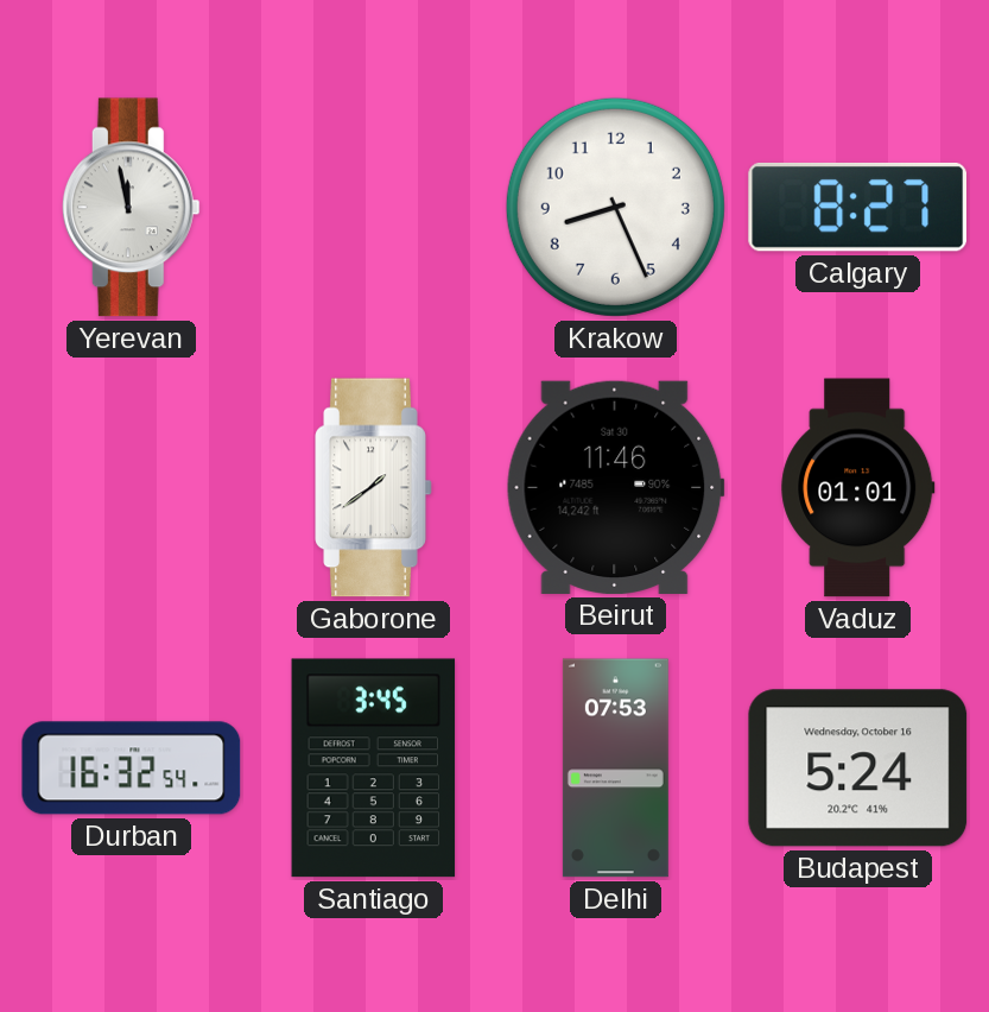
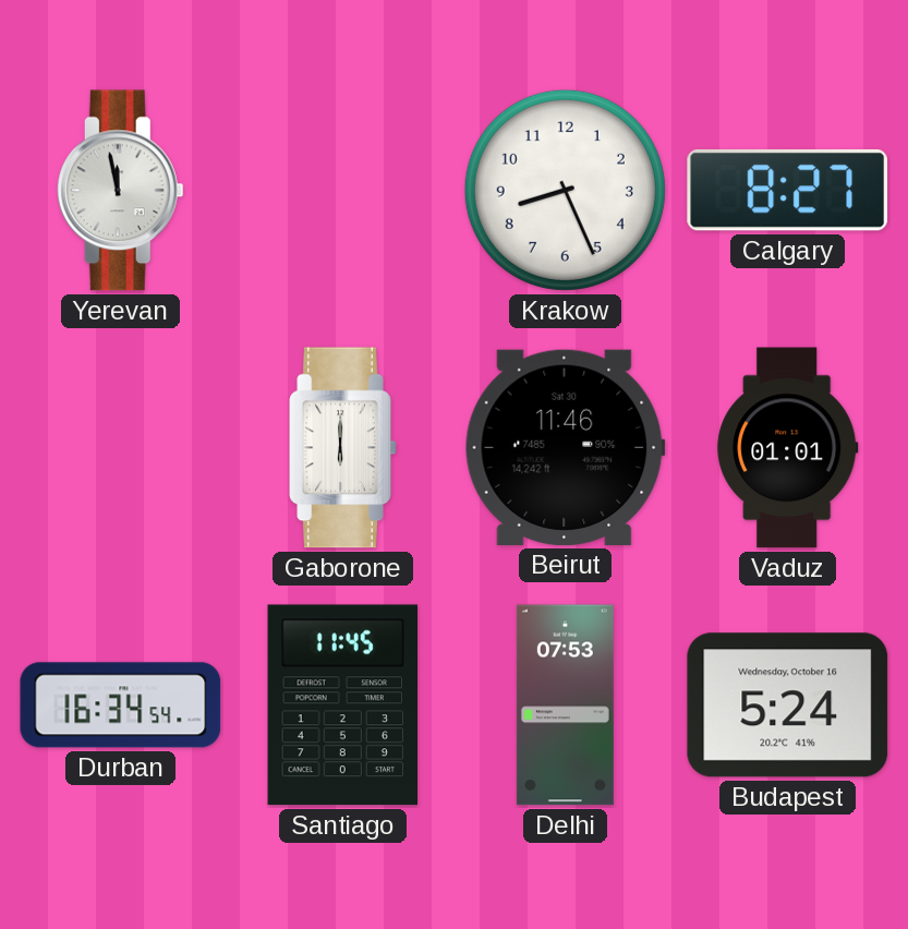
Gaborone: 1:39 -> 6:00 (343, 448)
Durban: 16:32 -> 16:34 (121, 705)
Santiago: 3:45 -> 11:45 (343, 705)
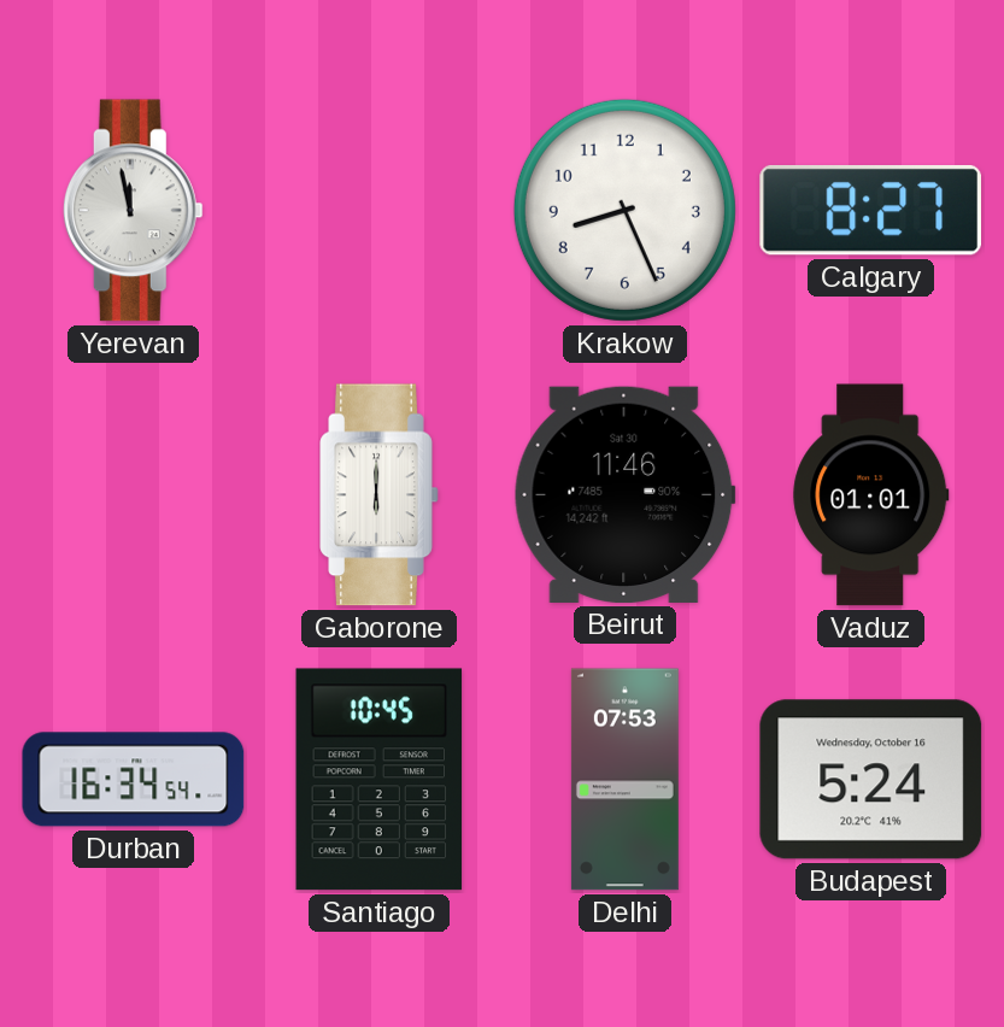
Santiago: 11:45 -> 10:45 (380, 780)
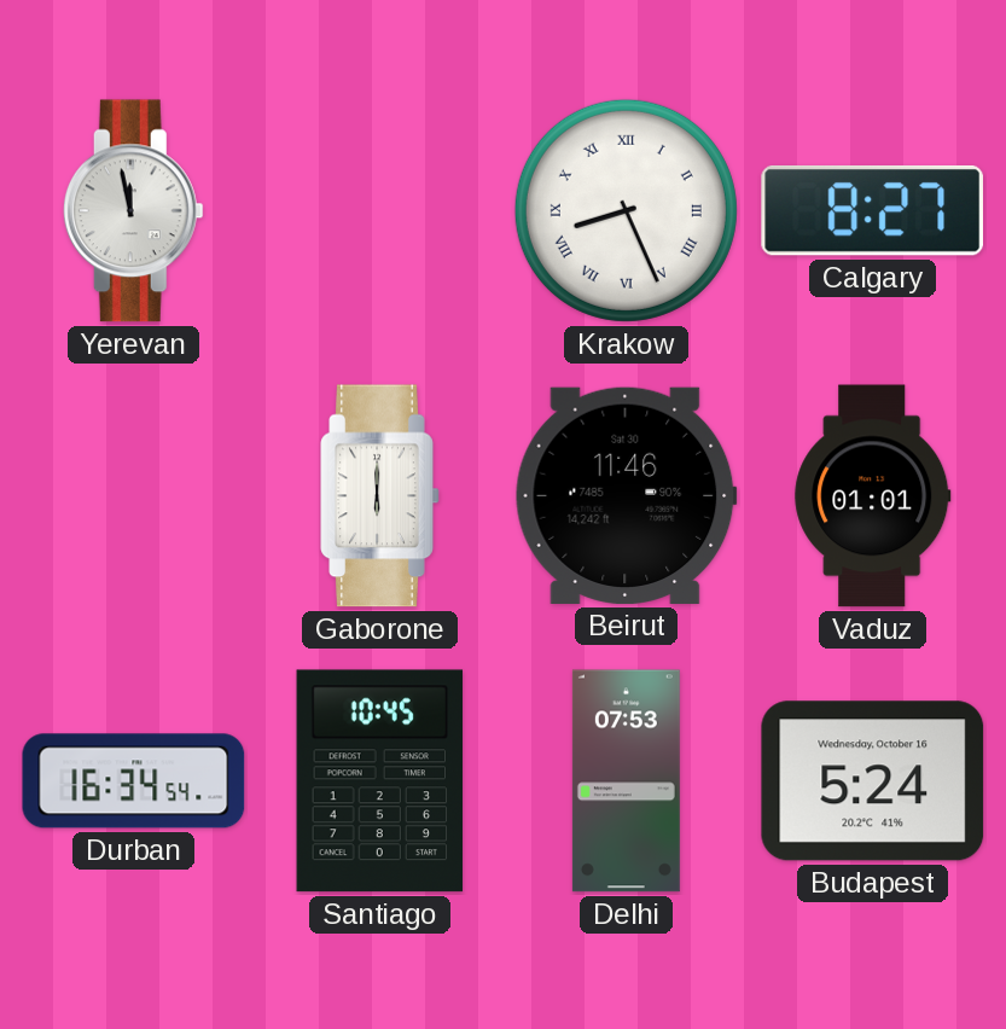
Krakow numerals: Arabic -> Roman (626, 210)
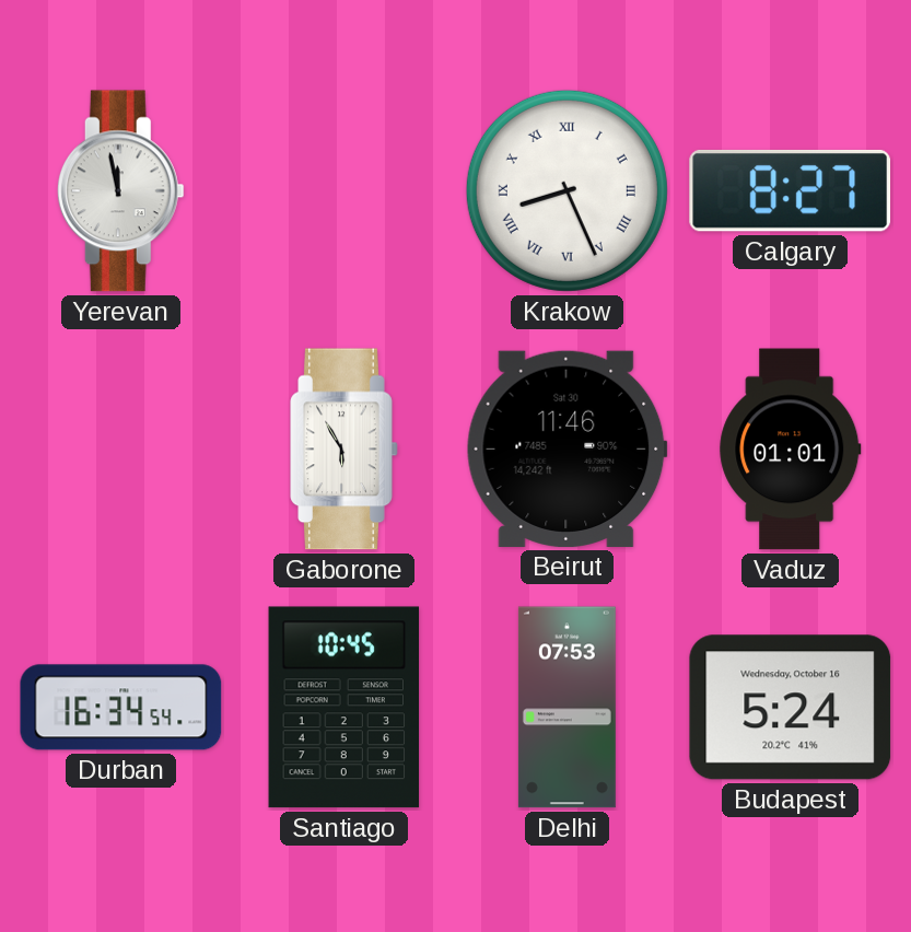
Gaborone: 6:00 -> 5:55 (344, 450)
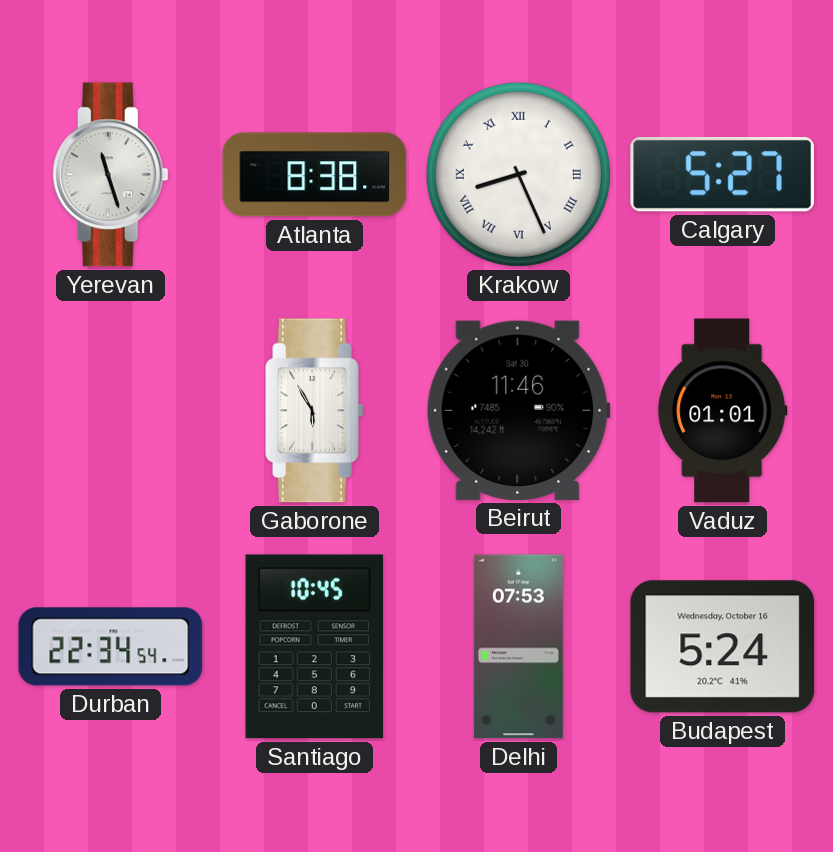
Yerevan: 11:58 -> 11:27 (110, 175)
Atlanta: none -> 8:38 (315, 175)
Calgary: 8:27 -> 5:27 (722, 174)
Durban: 16:34 -> 22:34 (111, 647)
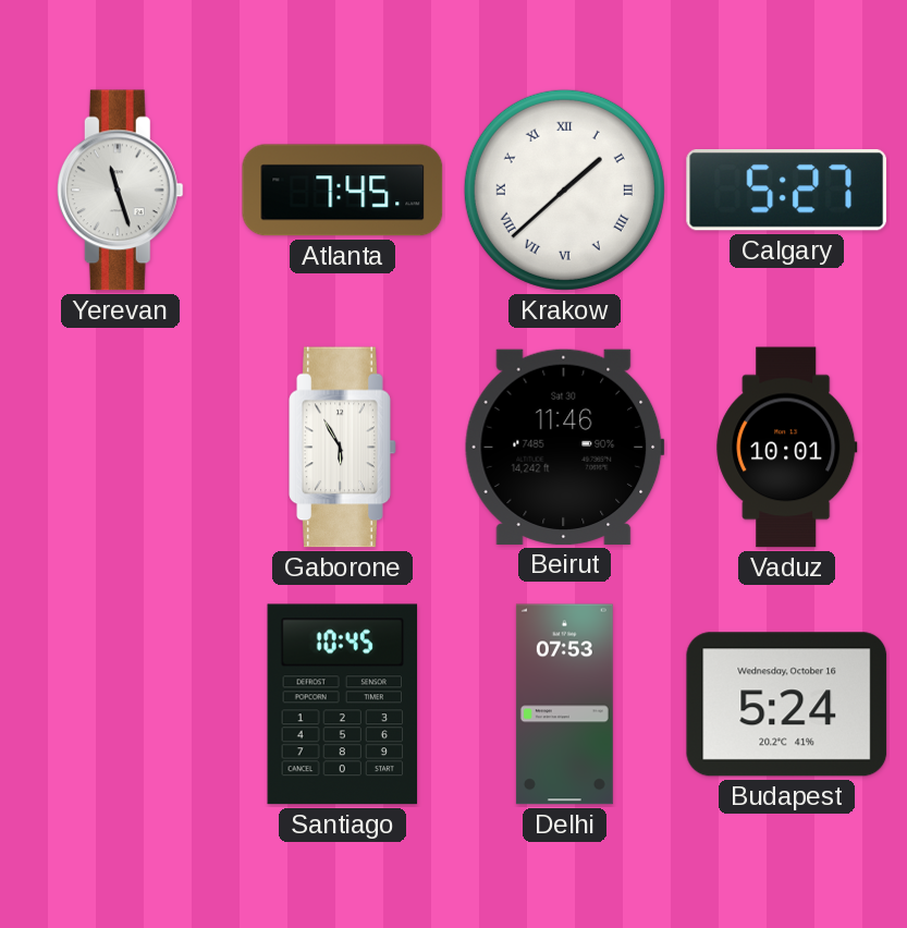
Atlanta: 8:38 -> 7:45 (343, 191)
Krakow: 8:26 -> 1:38 (564, 190)
Vaduz: 01:01 -> 10:01 (787, 448)
Durban: 22:34 -> none (111, 647)
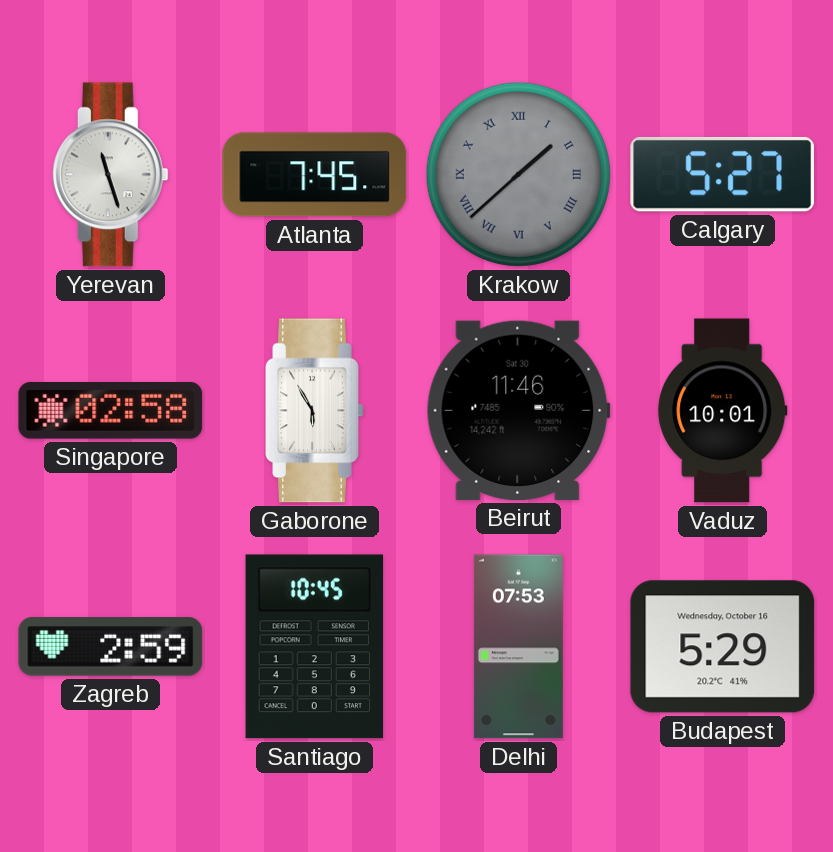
Krakow dial: white -> grey (518, 174)
Singapore: none -> 02:58 (111, 411)
Zagreb: none -> 2:59 (111, 647)
Budapest: 5:24 -> 5:29 (723, 647)
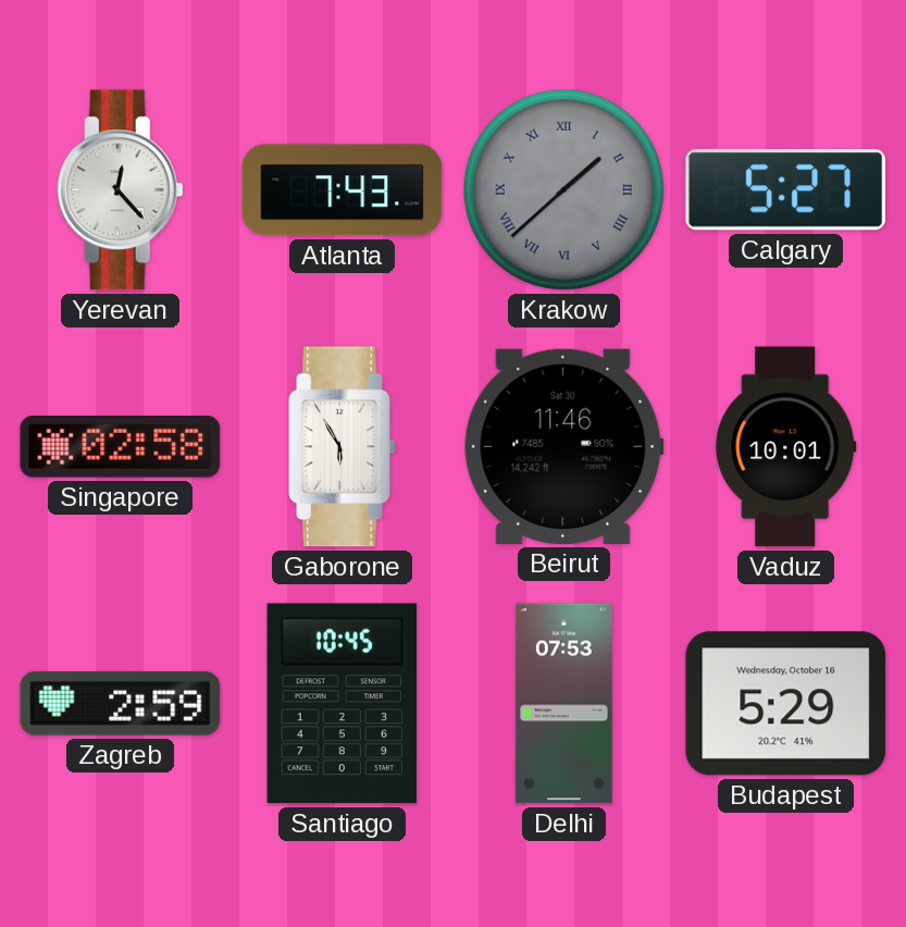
Yerevan: 11:27 -> 12:23 (120, 190)
Atlanta: 7:45 -> 7:43 (343, 190)
